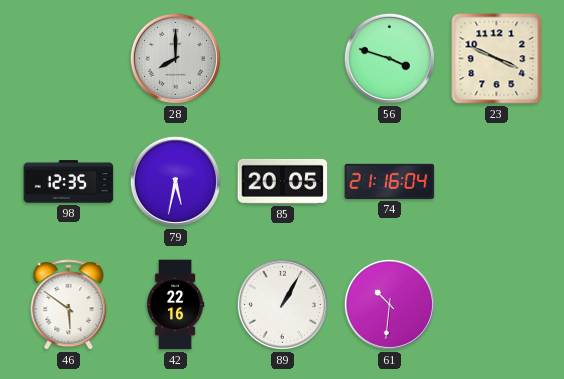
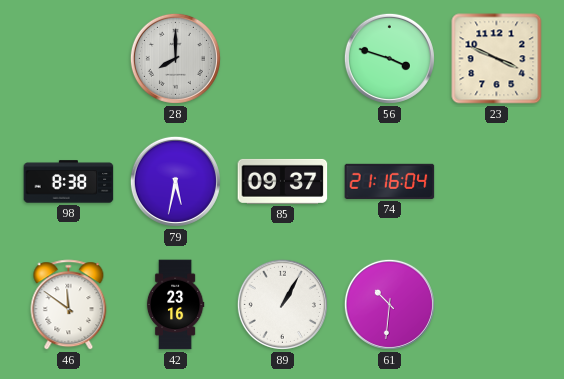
98: 12:35 -> 8:38 (69, 182)
85: 20:05 -> 09:37 (283, 181)
46: 5:51 -> 11:51 (69, 305)
42: 22:16 -> 23:16 (175, 305)
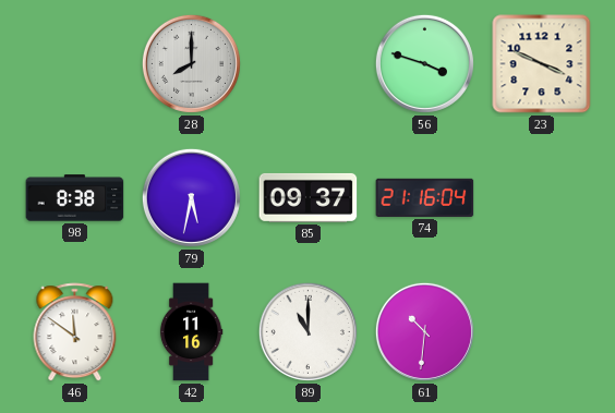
42: 23:16 -> 11:16 (191, 332)
89: 1:05 -> 11:00 (307, 331)
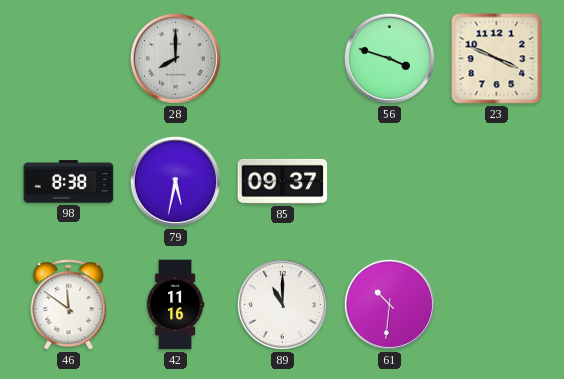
74: 21:16 -> none (425, 197)
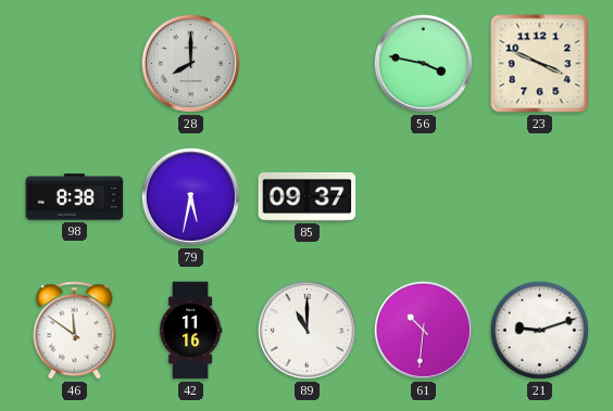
56: 3:48 -> 3:47 (423, 63)
21: none -> 9:12 (539, 330)
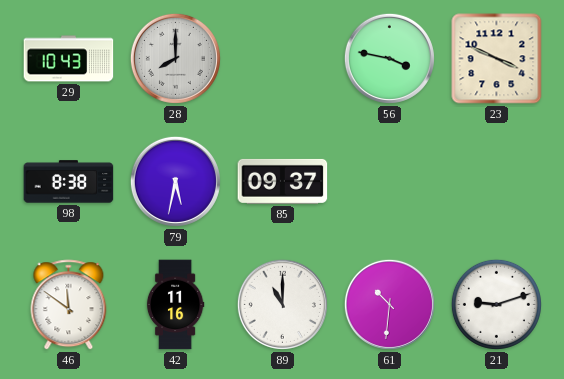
29: none -> 10:43 (69, 59)
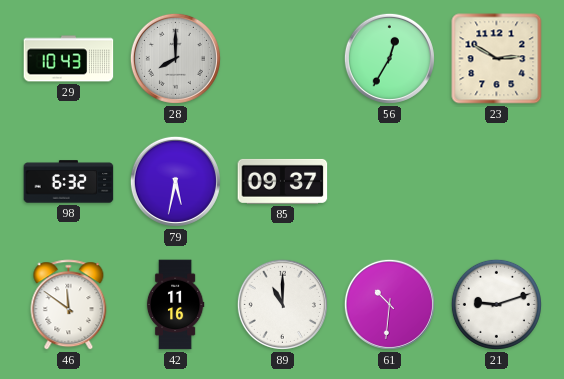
56: 3:47 -> 12:35 (389, 58)
23: 3:49 -> 2:50 (497, 59)
98: 8:38 -> 6:32 (69, 182)
